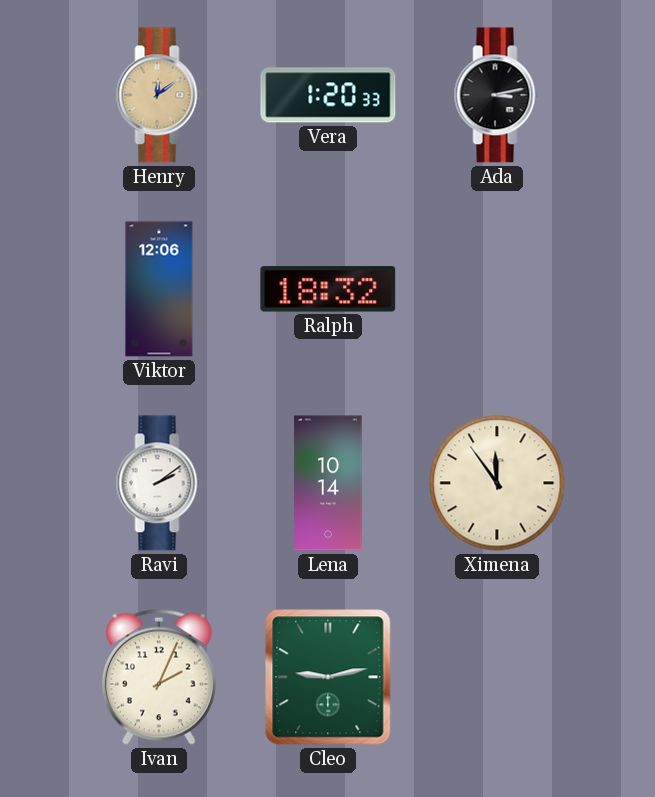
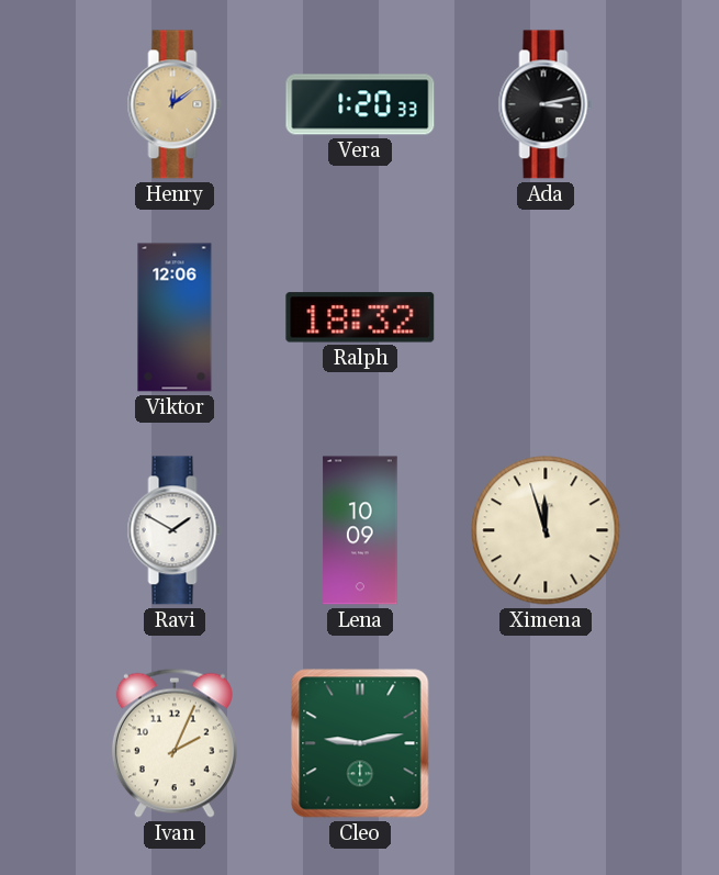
Ravi: 2:09 -> 1:50 (175, 530)
Lena: 10:14 -> 10:09 (360, 530)
Ximena: 11:54 -> 11:57 (546, 530)
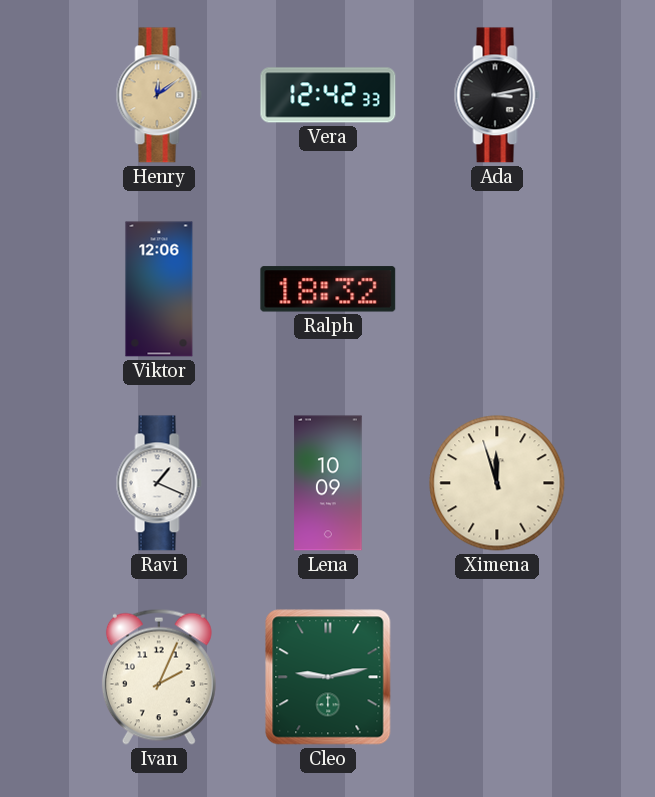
Vera: 1:20 -> 12:42 (328, 95)
Ravi: 1:50 -> 1:19 (159, 483)
